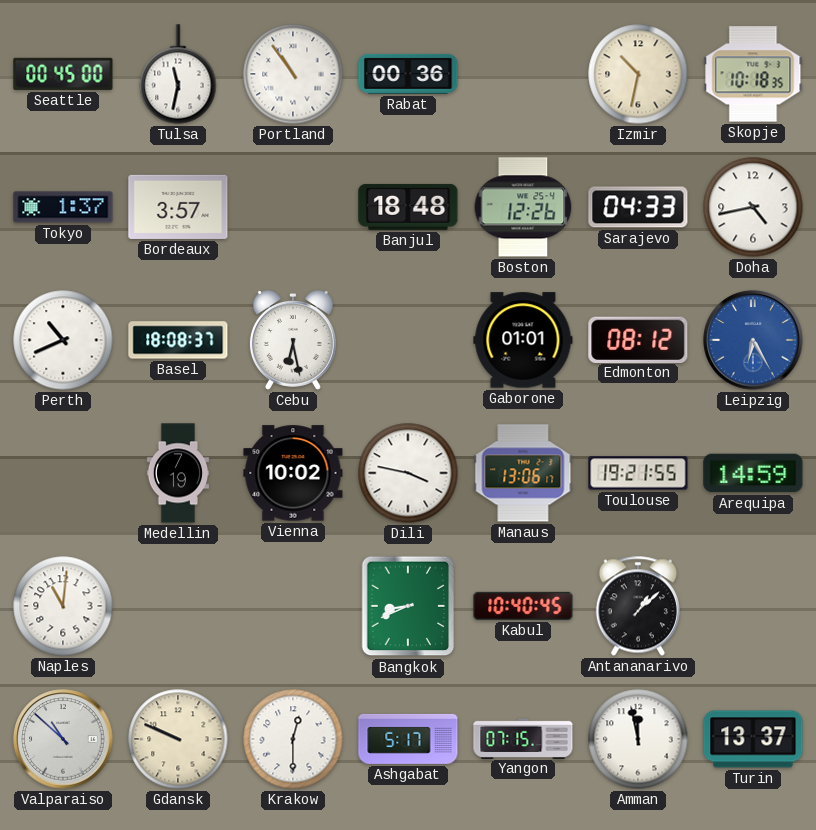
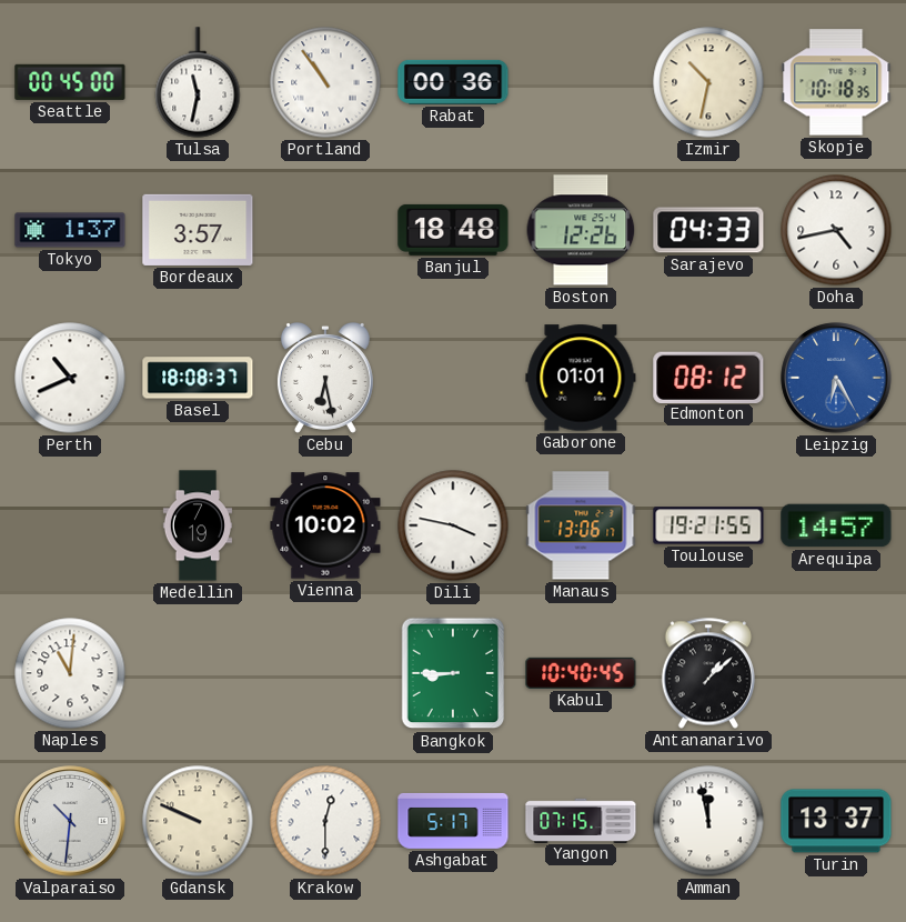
Arequipa: 14:59 -> 14:57 (836, 525)
Bangkok: 8:41 -> 8:45 (453, 673)
Valparaiso: 10:52 -> 10:31 (70, 821)
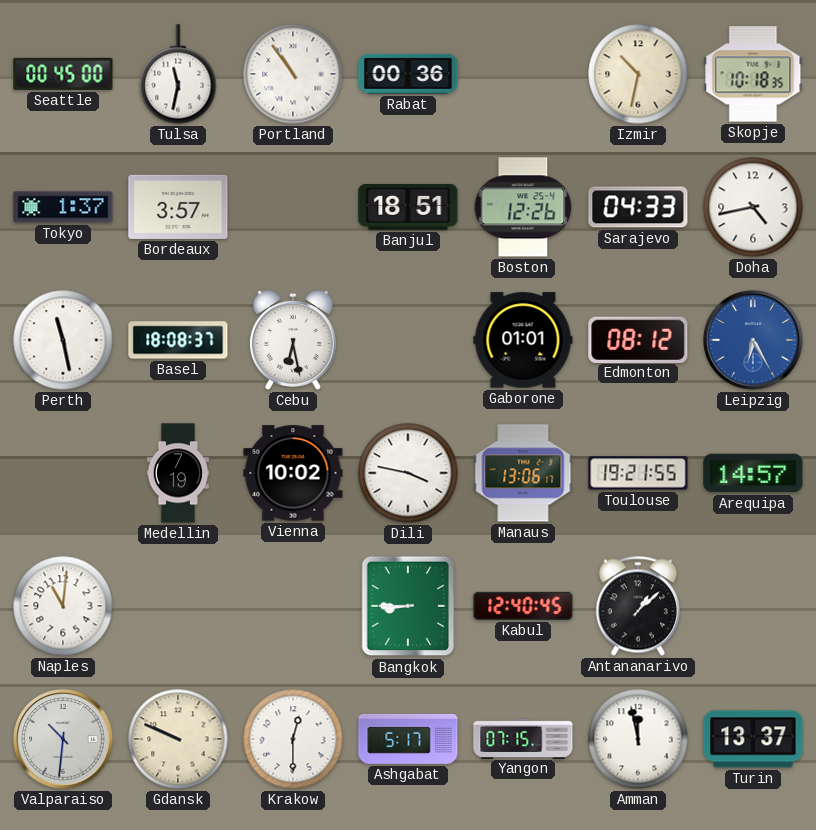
Banjul: 18:48 -> 18:51 (408, 207)
Perth: 10:41 -> 11:28 (63, 340)
Kabul: 10:40 -> 12:40 (523, 606)
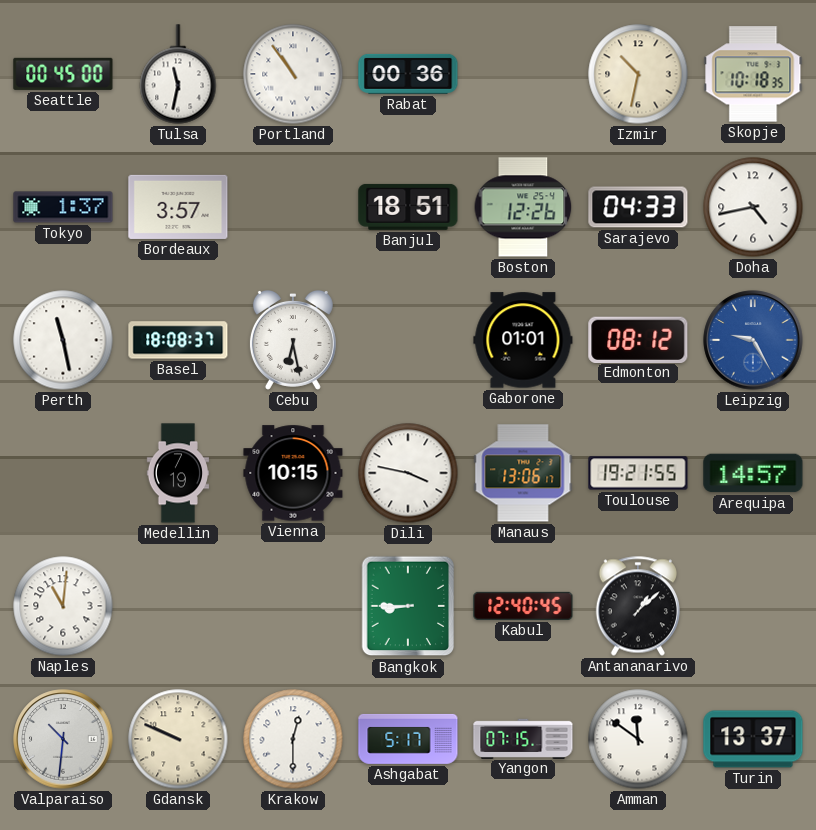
Leipzig: 6:25 -> 9:25 (753, 340)
Vienna: 10:02 -> 10:15 (293, 473)
Amman: 11:58 -> 11:51 (638, 739)
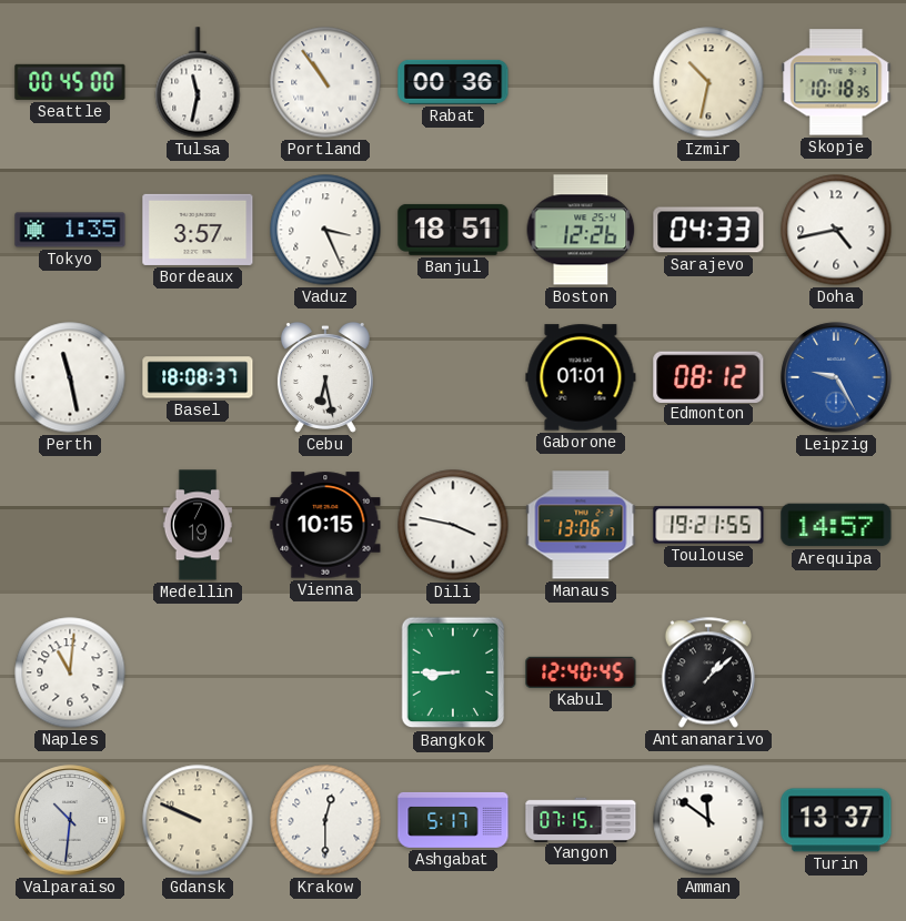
Tokyo: 1:37 -> 1:35 (70, 230)
Vaduz: none -> 3:26 (325, 230)
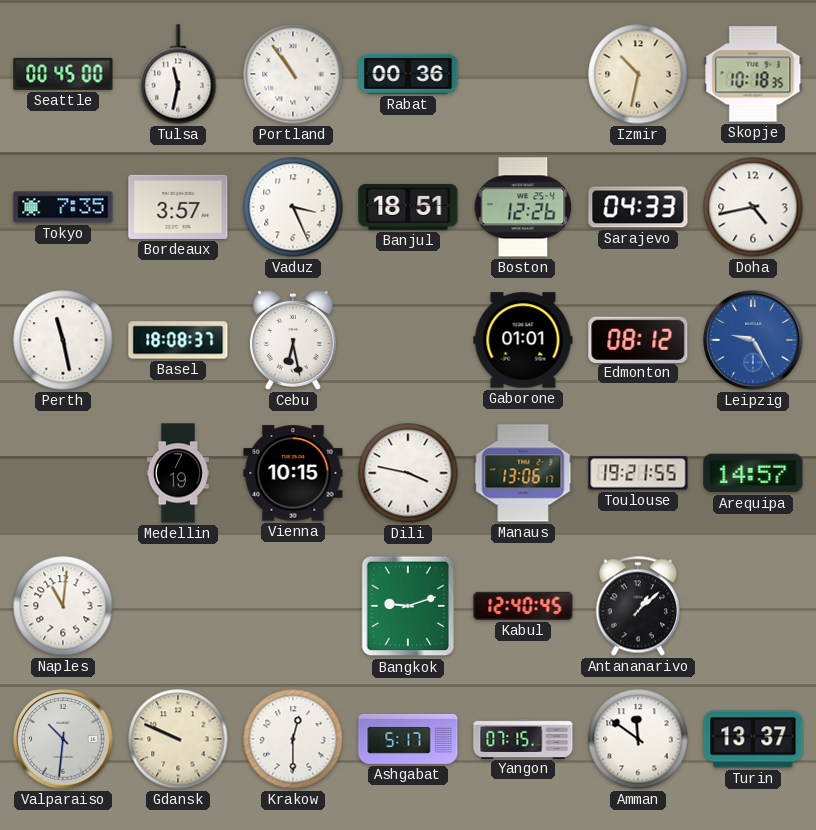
Tokyo: 1:35 -> 7:35 (63, 207)
Bangkok: 8:45 -> 9:12 (408, 606)
